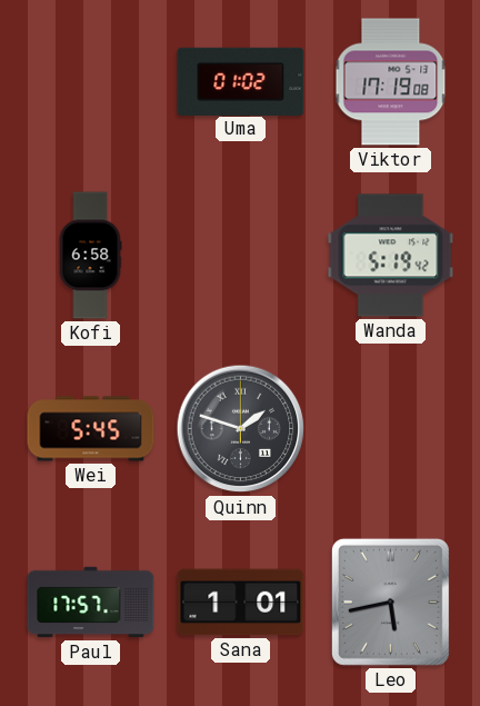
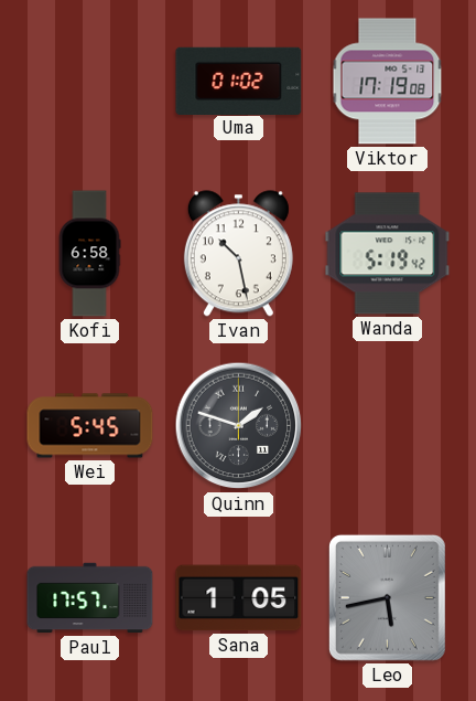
Ivan: none -> 10:28 (238, 254)
Sana: 1:01 -> 1:05 (239, 598)
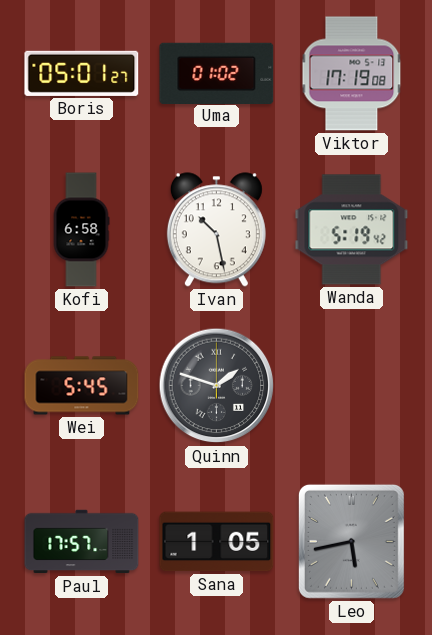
Boris: none -> 05:01 (82, 73)
